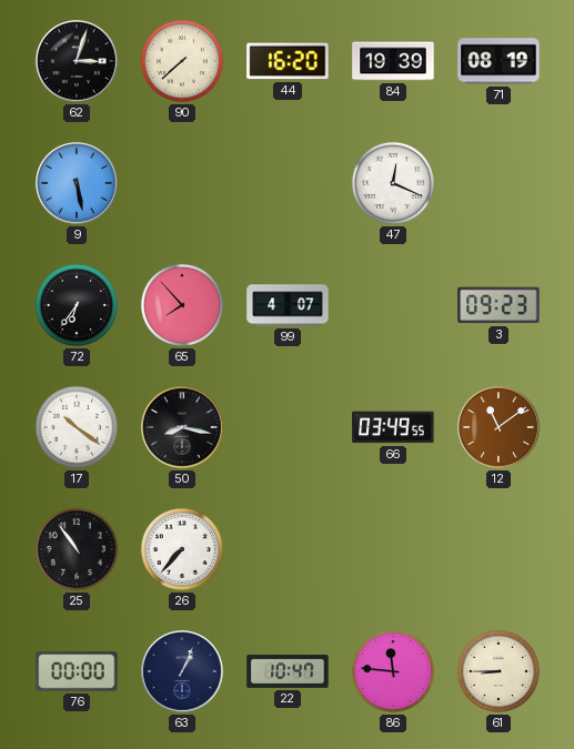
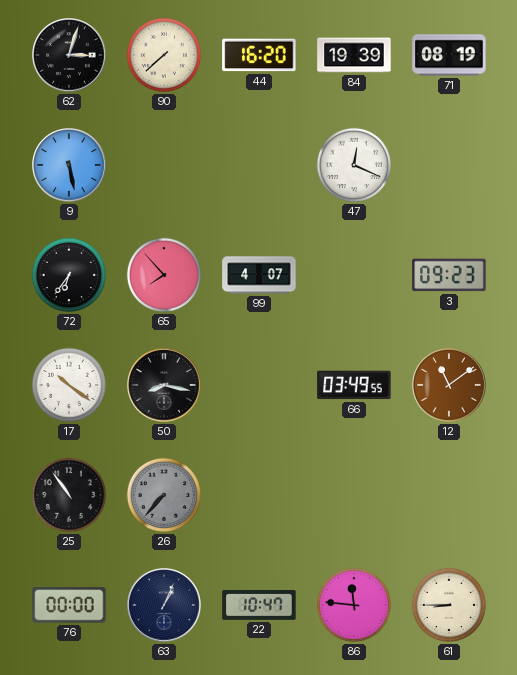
26 dial: white -> grey (164, 495)
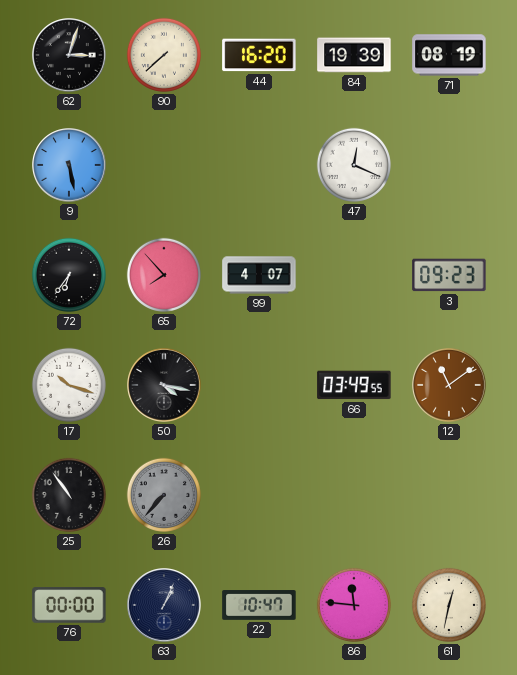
17: 10:21 -> 10:18 (69, 385)
50: 8:17 -> 4:17 (164, 385)
61: 8:45 -> 12:32 (449, 605)
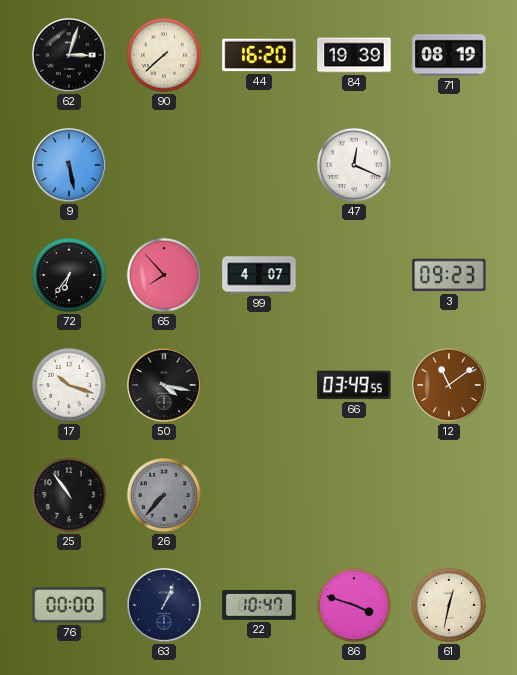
86: 11:46 -> 3:48 (354, 605)
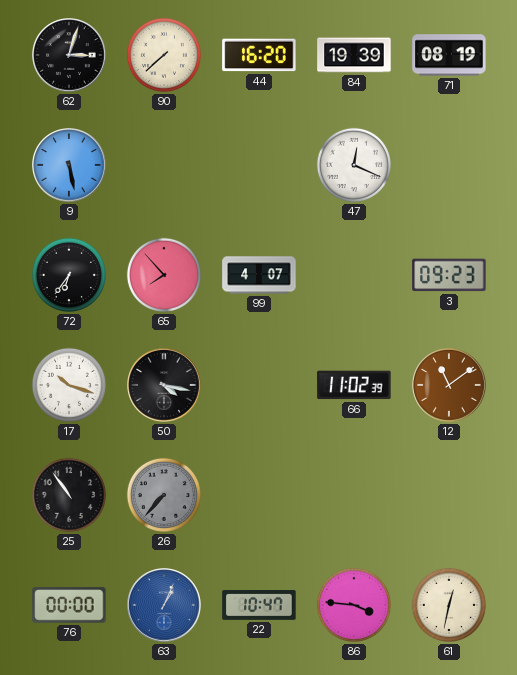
66: 03:49 -> 11:02 (354, 385)
63 dial: navy -> blue (164, 605)
86: 3:48 -> 3:46 (354, 605)
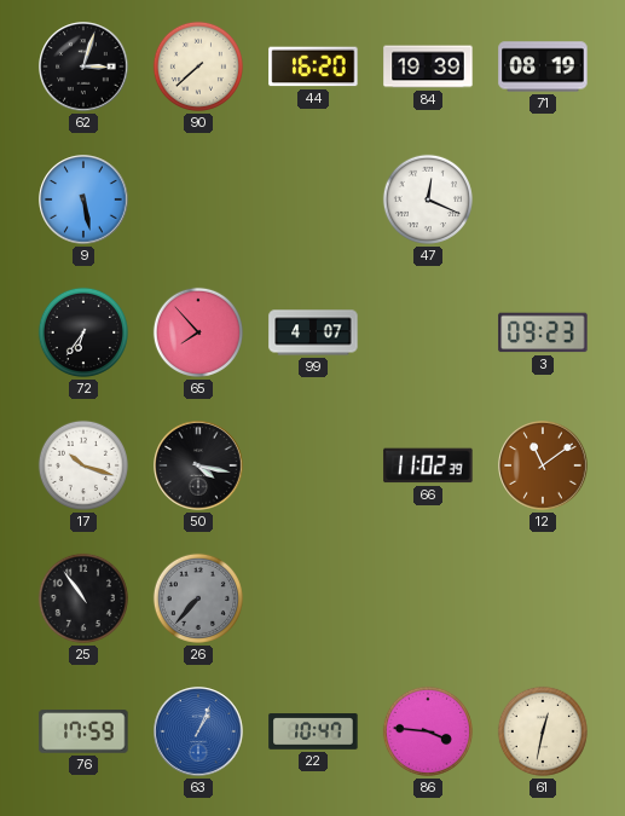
76: 00:00 -> 17:59 (83, 731)
